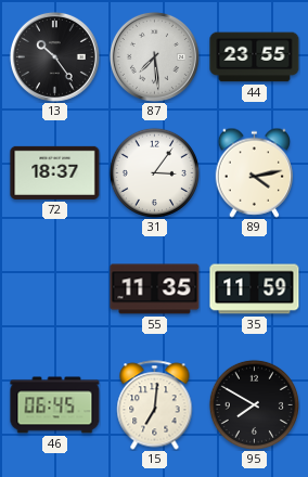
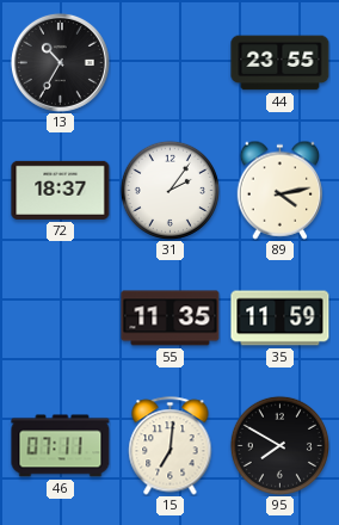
13: 10:24 -> 10:35 (60, 62)
87: 7:29 -> none (154, 56)
31: 3:06 -> 2:06 (169, 190)
46: 06:45 -> 07:11 (61, 446)
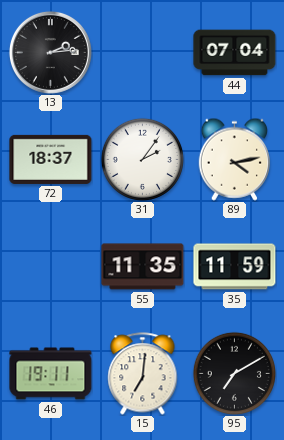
13: 10:35 -> 2:14 (50, 52)
44: 23:55 -> 07:04 (235, 53)
46: 07:11 -> 19:11 (51, 374)
95: 7:50 -> 7:10 (234, 373)
